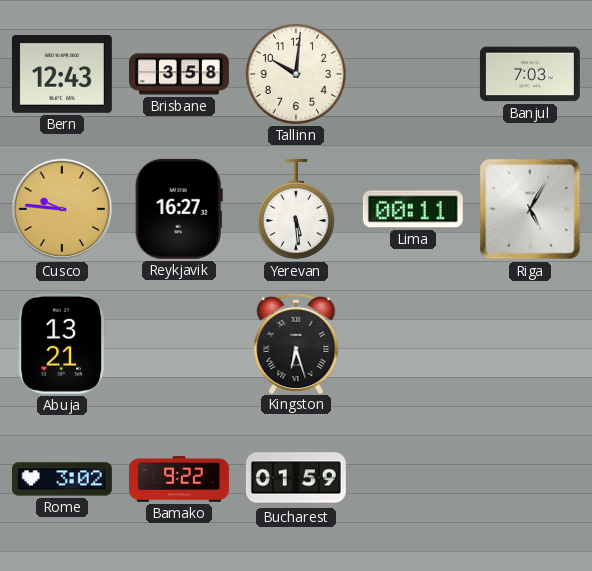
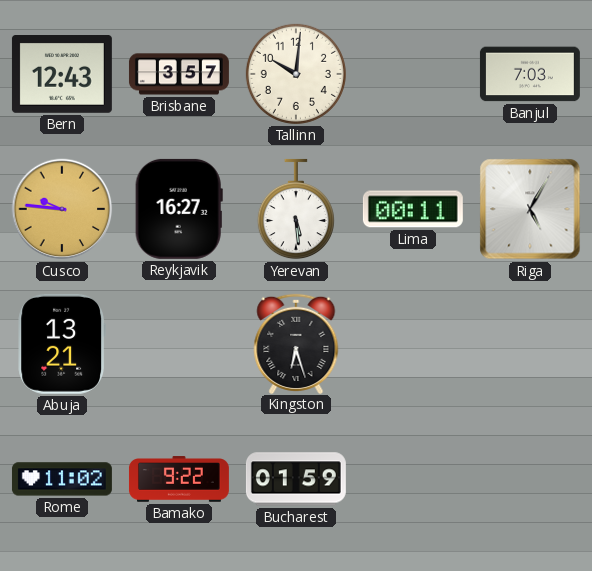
Brisbane: 3:58 -> 3:57 (179, 74)
Rome: 3:02 -> 11:02 (62, 479)
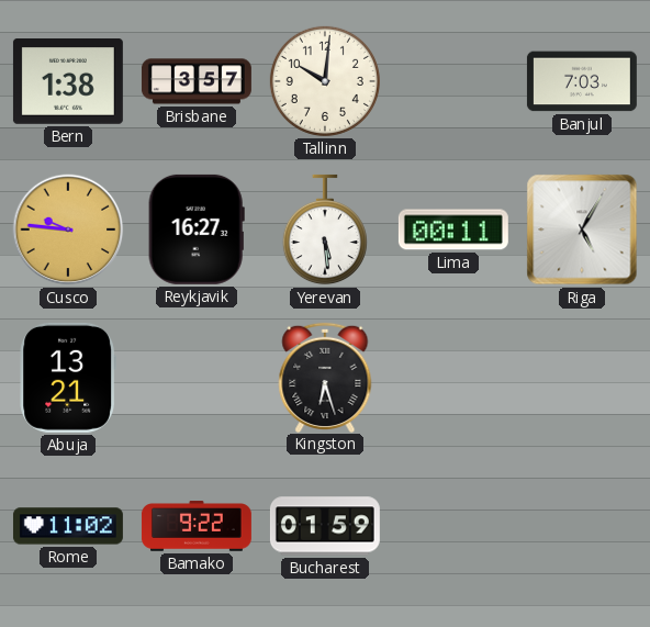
Bern: 12:43 -> 1:38 (68, 82)
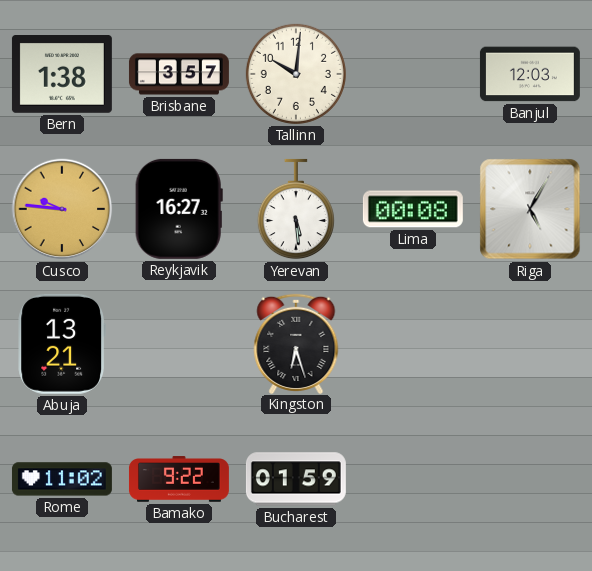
Banjul: 7:03 -> 12:03 (530, 74)
Lima: 00:11 -> 00:08 (413, 209)
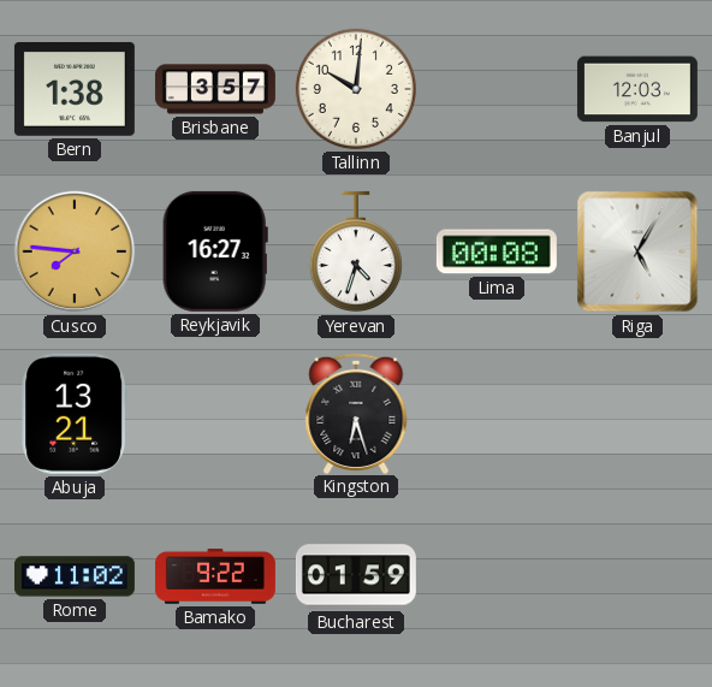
Cusco: 9:46 -> 7:46 (75, 251)
Yerevan: 5:29 -> 4:33 (356, 251)
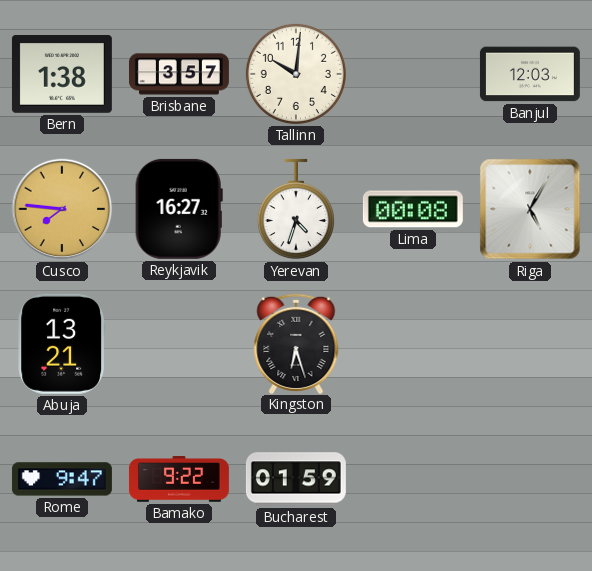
Rome: 11:02 -> 9:47 (62, 479)
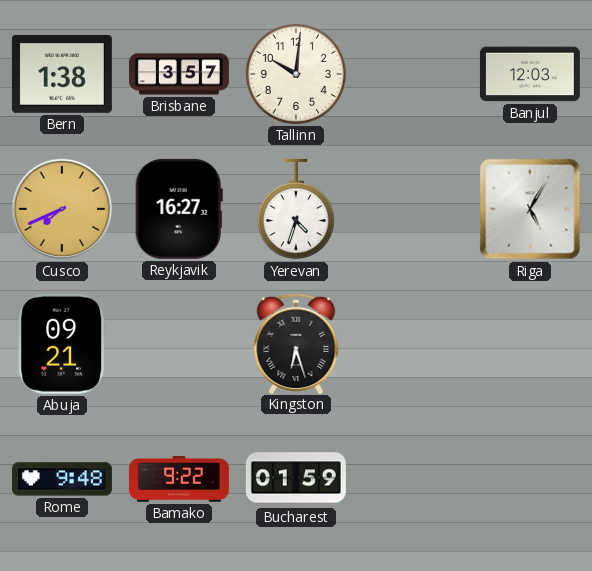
Cusco: 7:46 -> 7:41 (62, 209)
Lima: 00:08 -> none (413, 209)
Abuja: 13:21 -> 09:21 (61, 344)
Rome: 9:47 -> 9:48 (62, 479)
